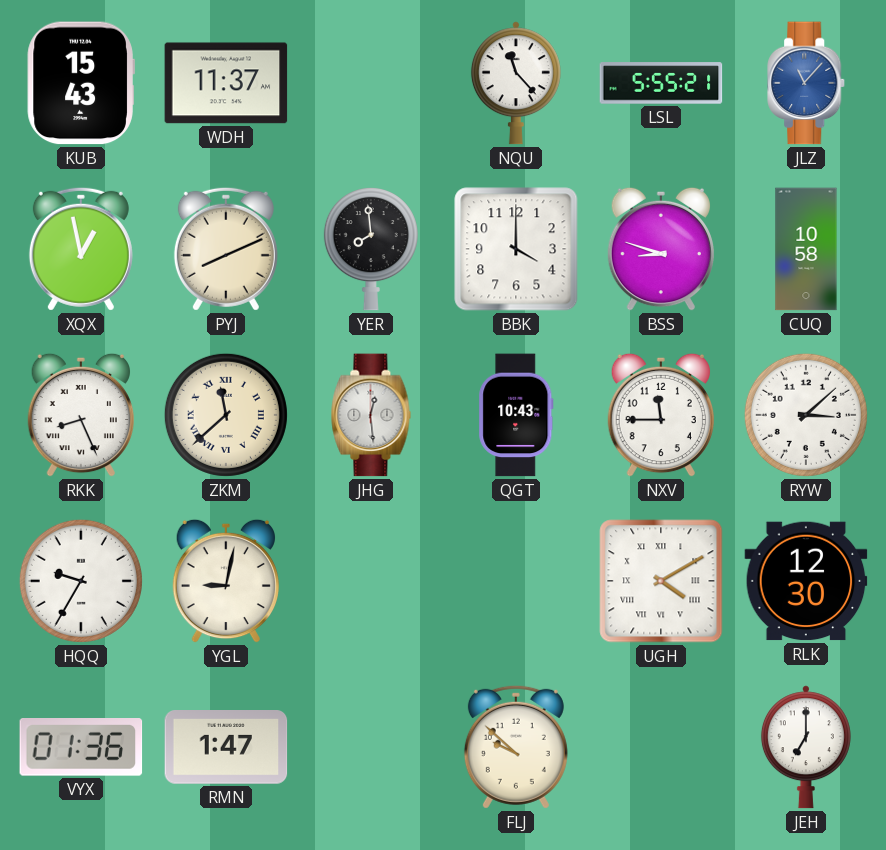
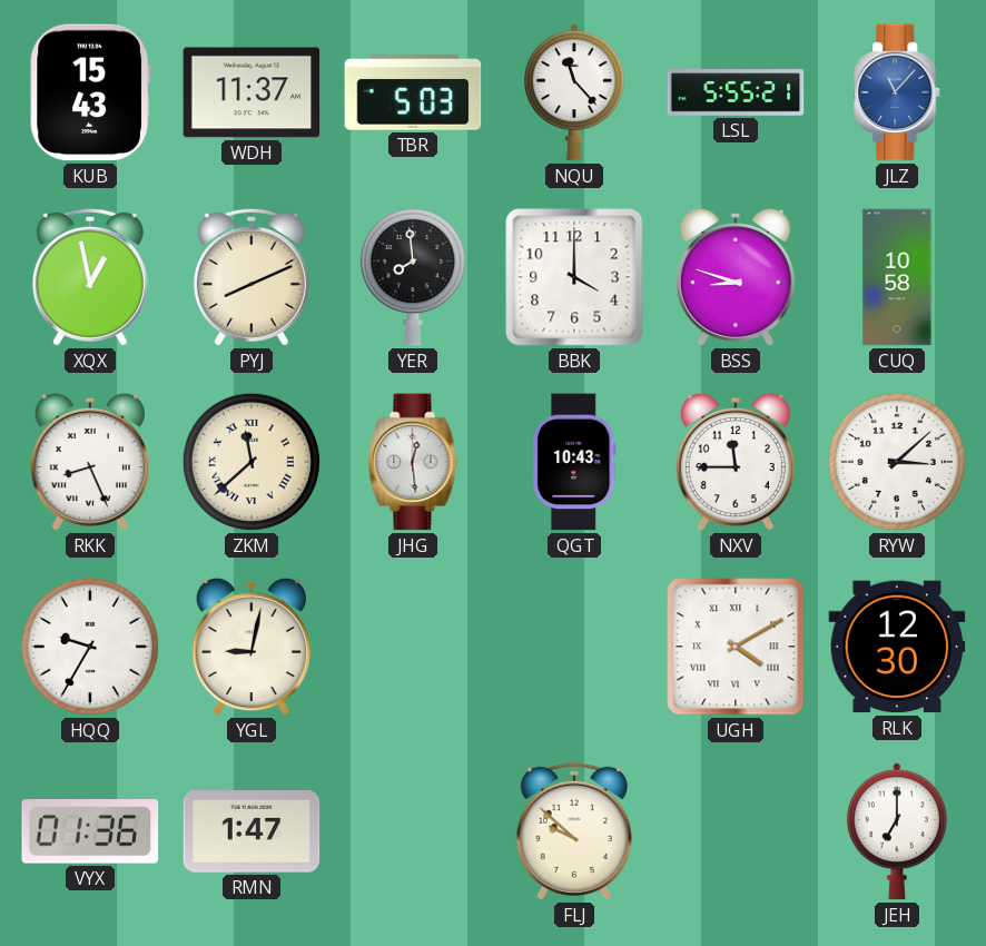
TBR: none -> 5:03 (413, 92)
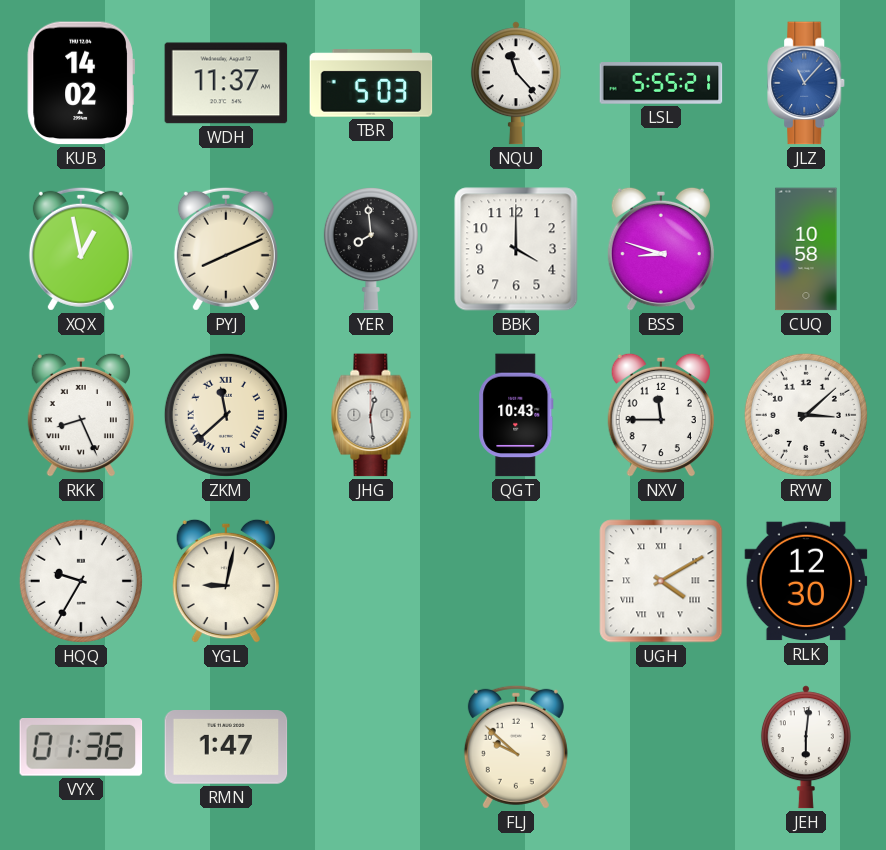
KUB: 15:43 -> 14:02 (81, 83)
JEH: 7:00 -> 6:01 (806, 747)
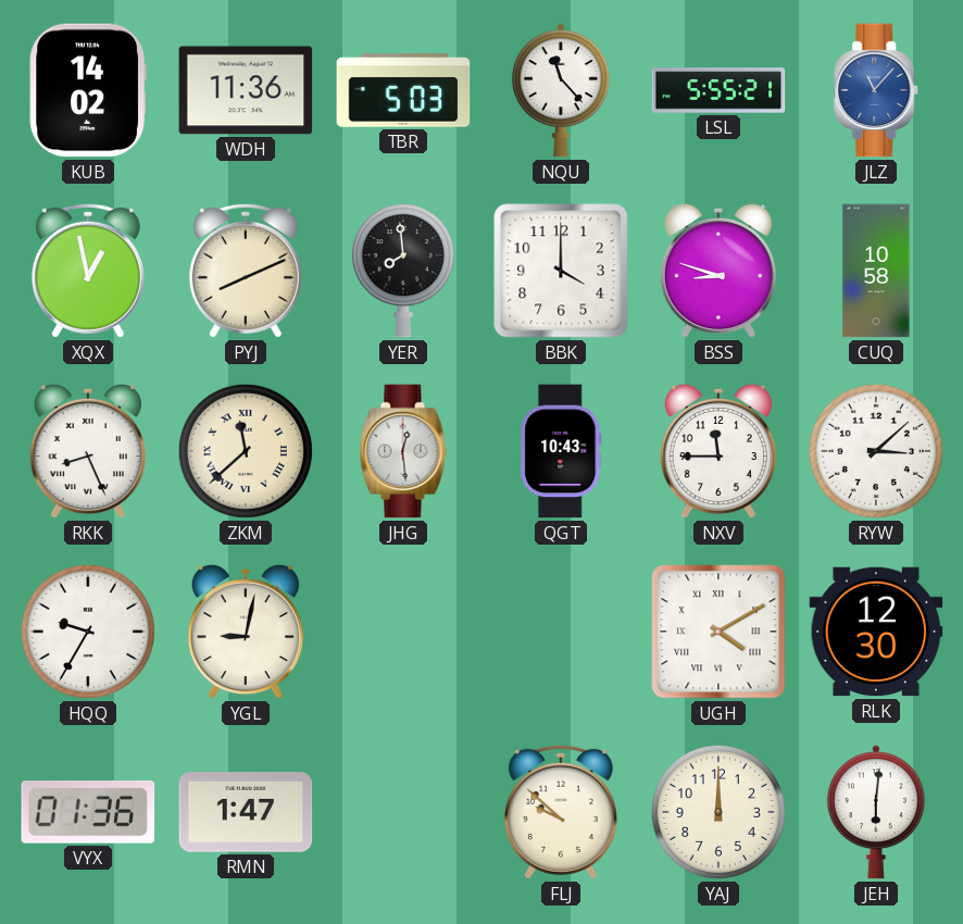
WDH: 11:37 -> 11:36 (246, 90)
YAJ: none -> 12:00 (718, 812)
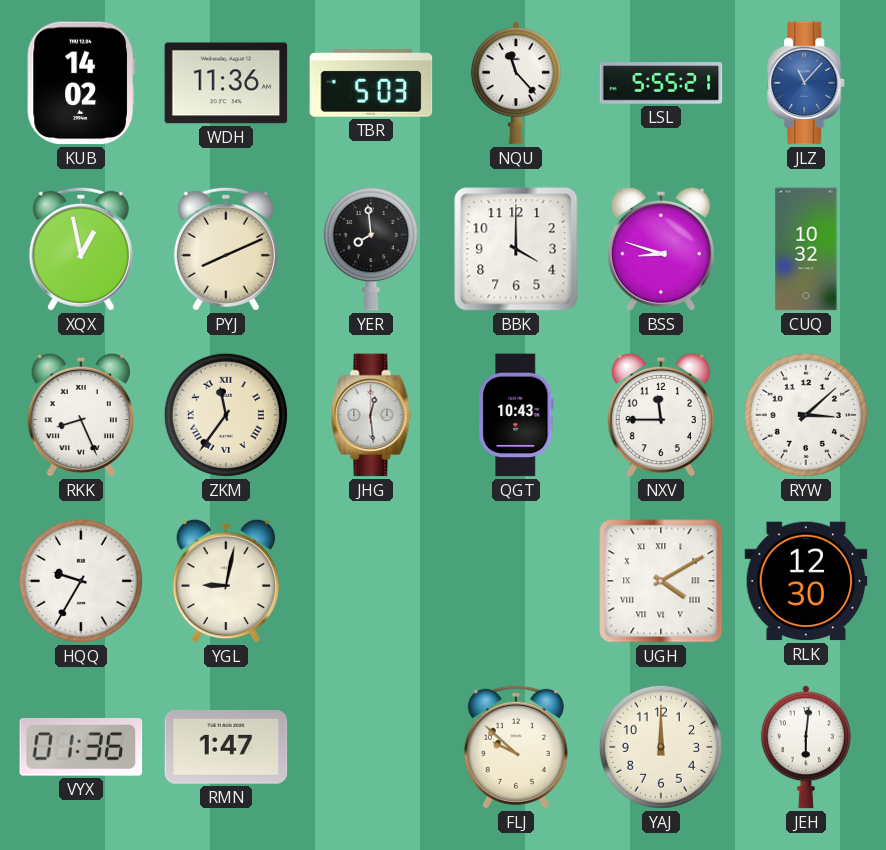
CUQ: 10:58 -> 10:32 (806, 249)
ZKM: 11:38 -> 11:36 (226, 415)
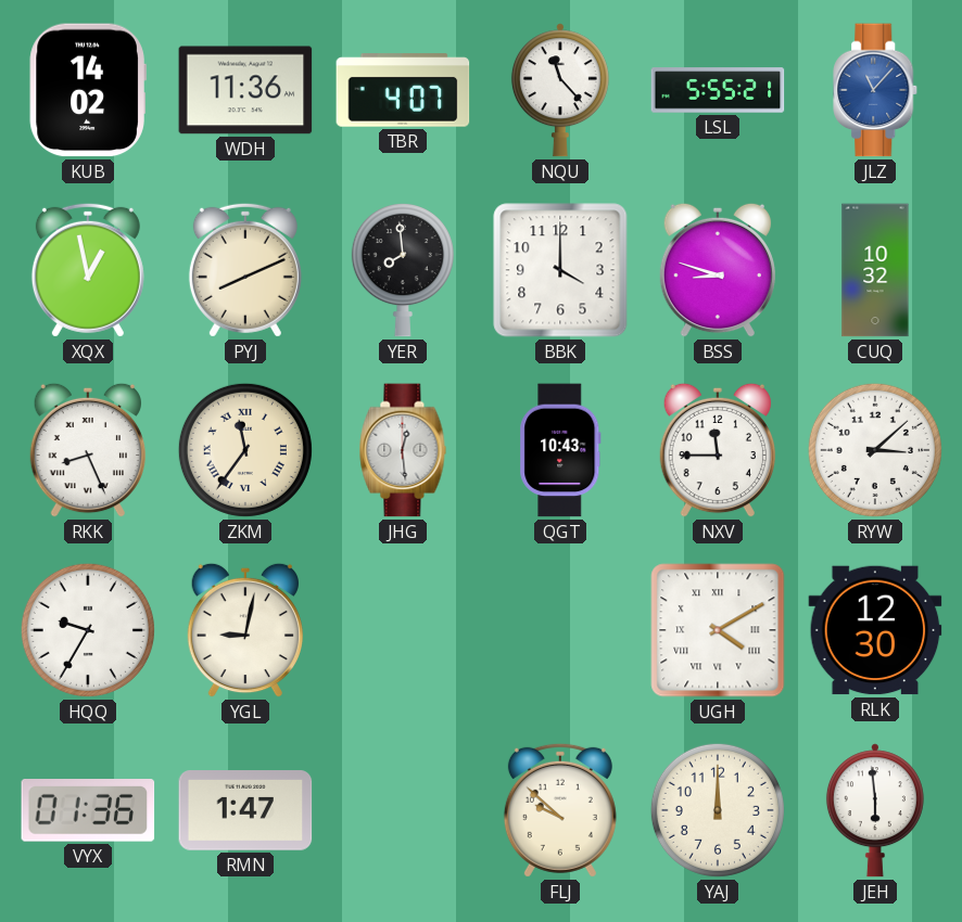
TBR: 5:03 -> 4:07 (403, 90)
JEH: 6:01 -> 5:59 (875, 810)
